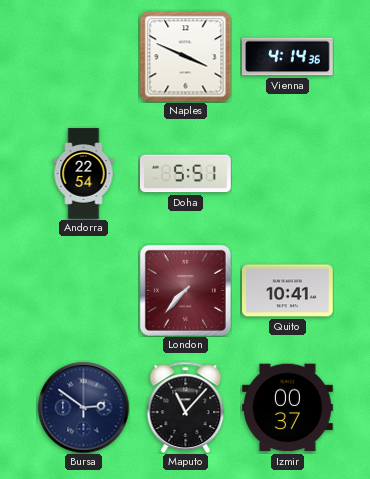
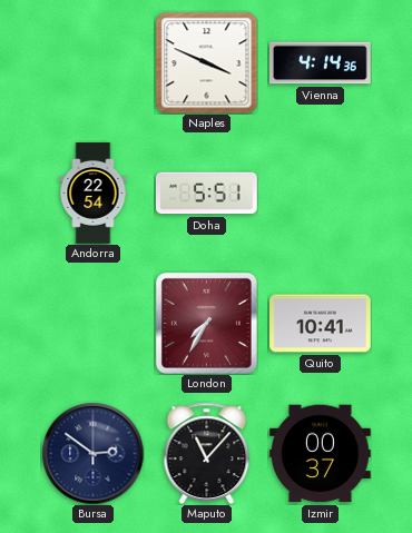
London: 7:37 -> 7:35 (206, 323)
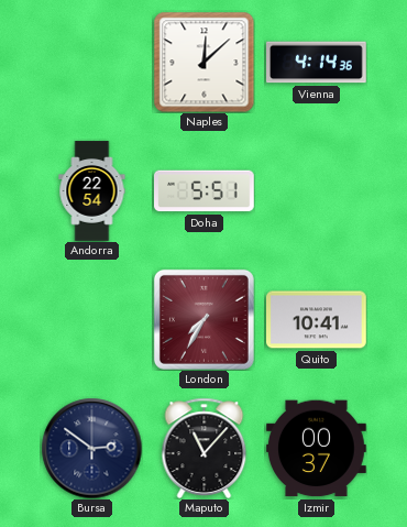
Naples: 3:49 -> 12:08 (204, 62)
